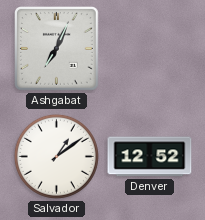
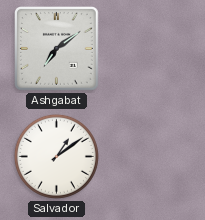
Ashgabat: 7:04 -> 7:09 (57, 49)
Denver: 12:52 -> none (150, 157)
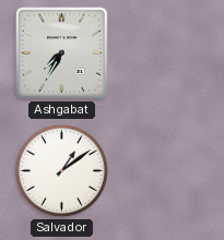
Ashgabat: 7:09 -> 7:35 (62, 53)
